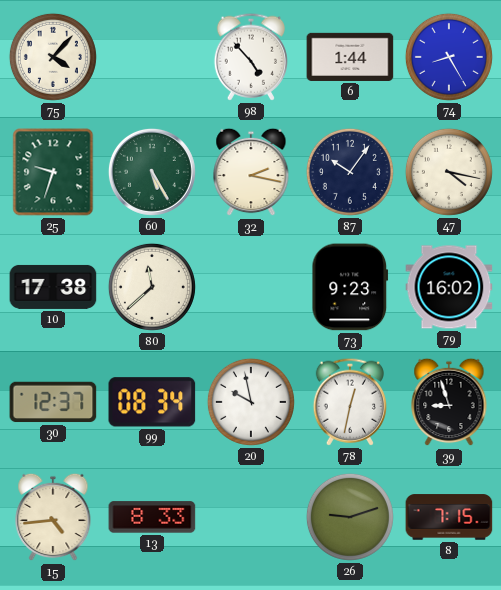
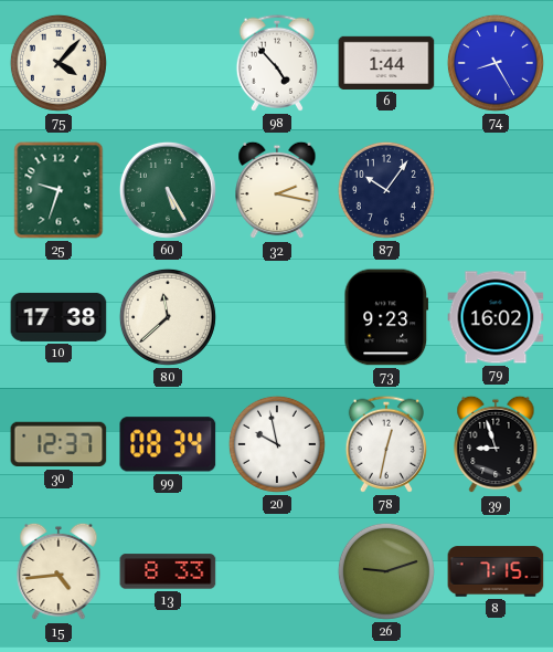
47: 4:17 -> none (449, 172)
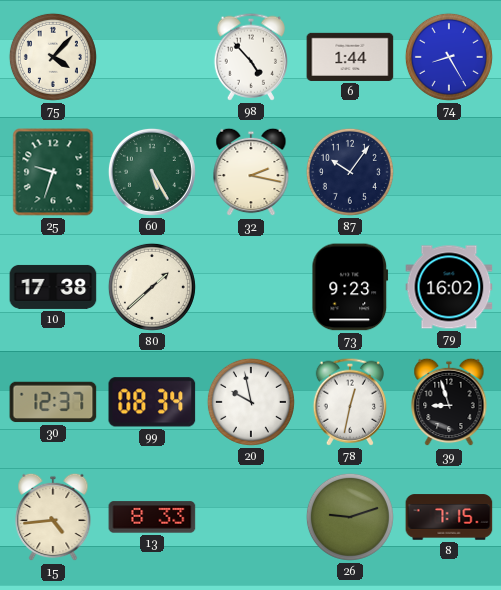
80: 11:38 -> 1:38 (152, 287)
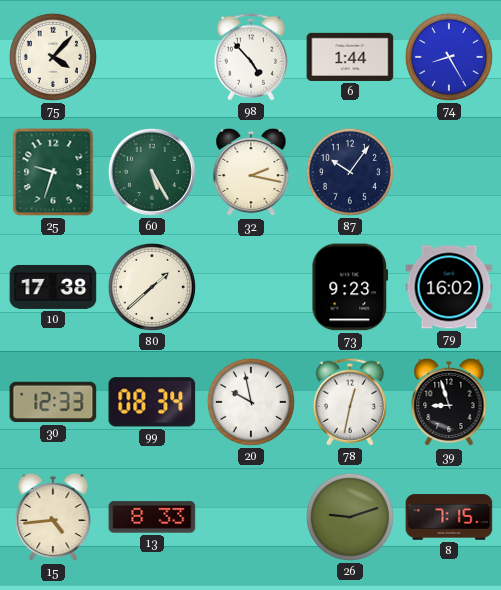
30: 12:37 -> 12:33 (53, 402)
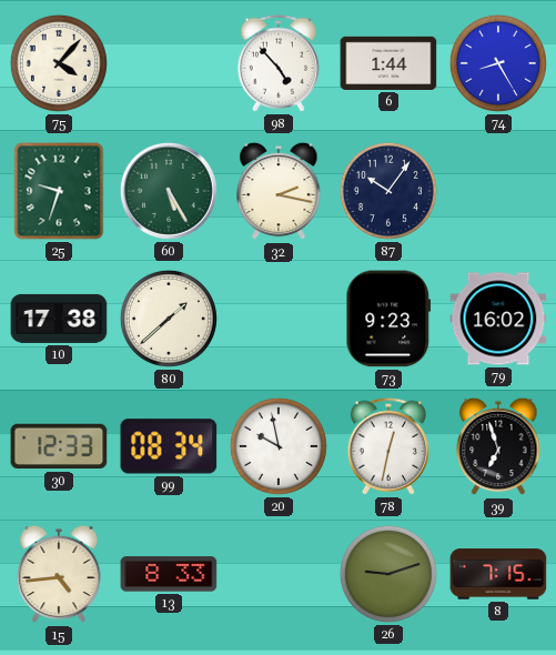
39: 8:57 -> 6:57 (498, 446)
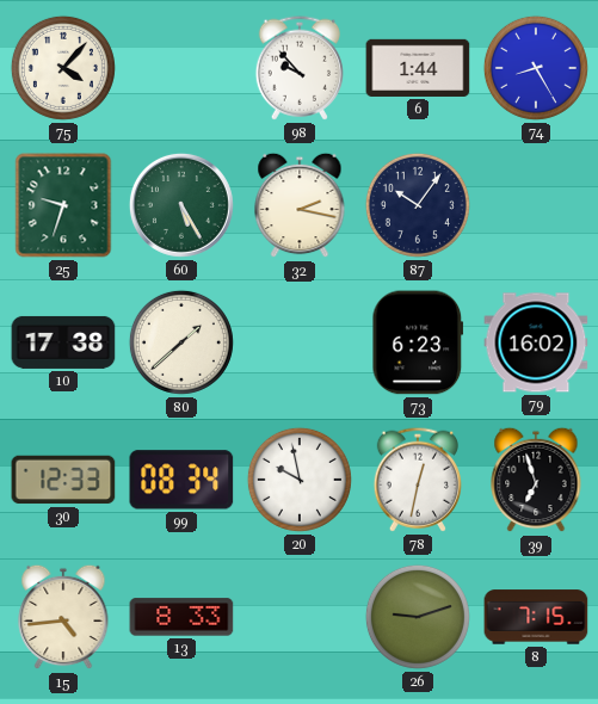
98: 4:53 -> 9:53 (298, 68)
73: 9:23 -> 6:23 (418, 342)
